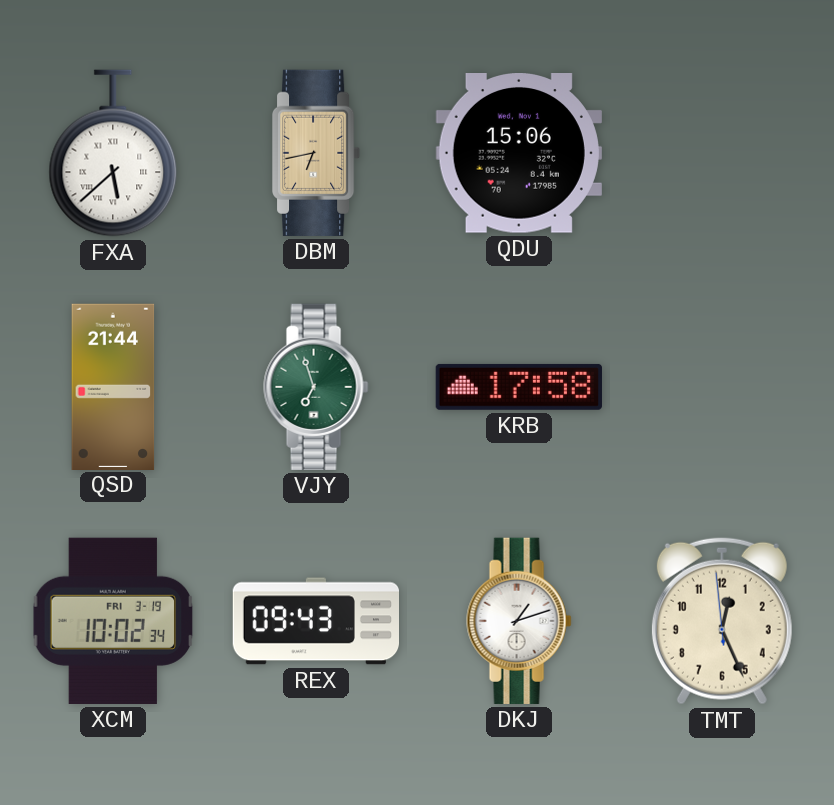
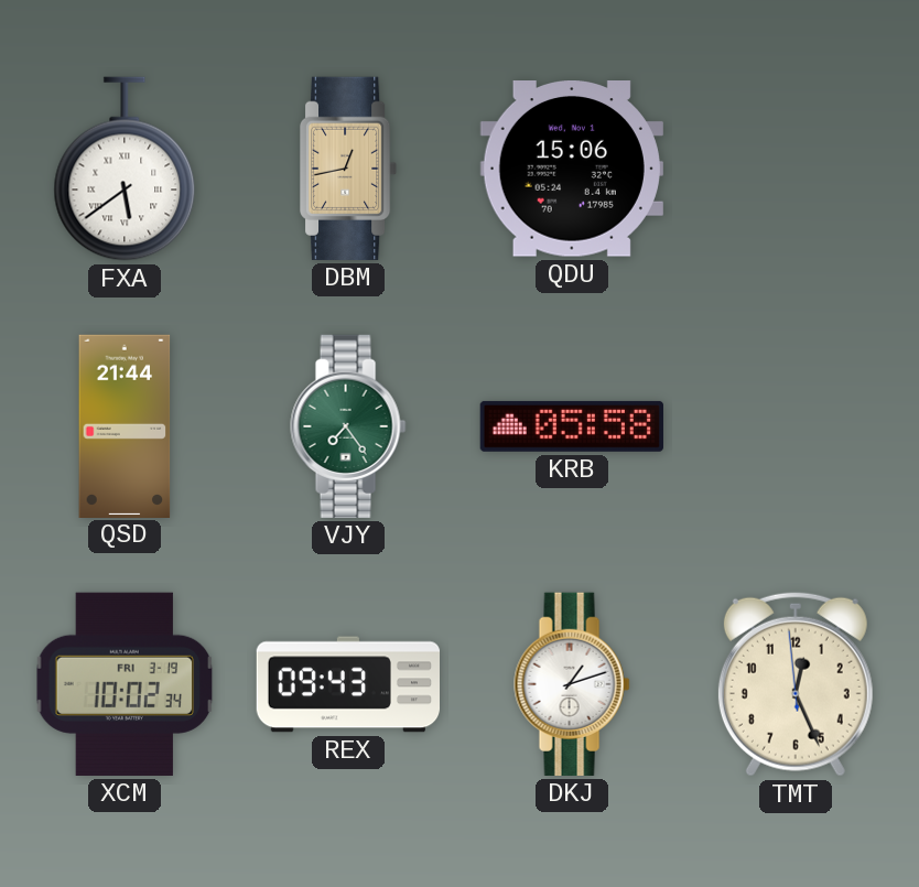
FXA: 5:38 -> 5:39 (125, 169)
DBM: 6:43 -> 12:43 (349, 169)
VJY: 6:57 -> 7:24 (348, 426)
KRB: 17:58 -> 05:58 (572, 426)
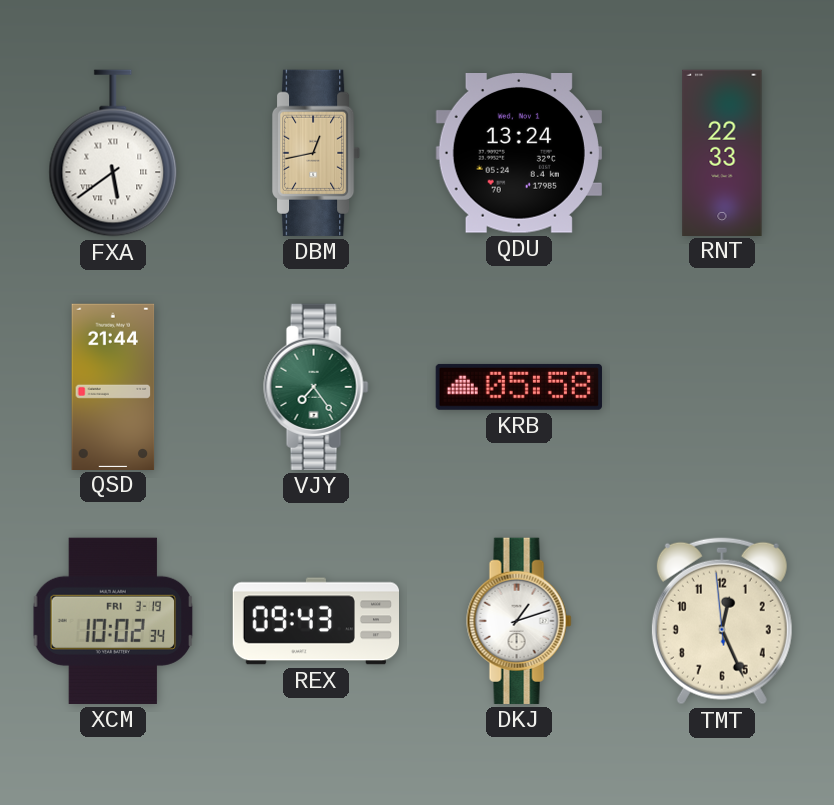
QDU: 15:06 -> 13:24 (519, 154)
RNT: none -> 22:33 (722, 152)
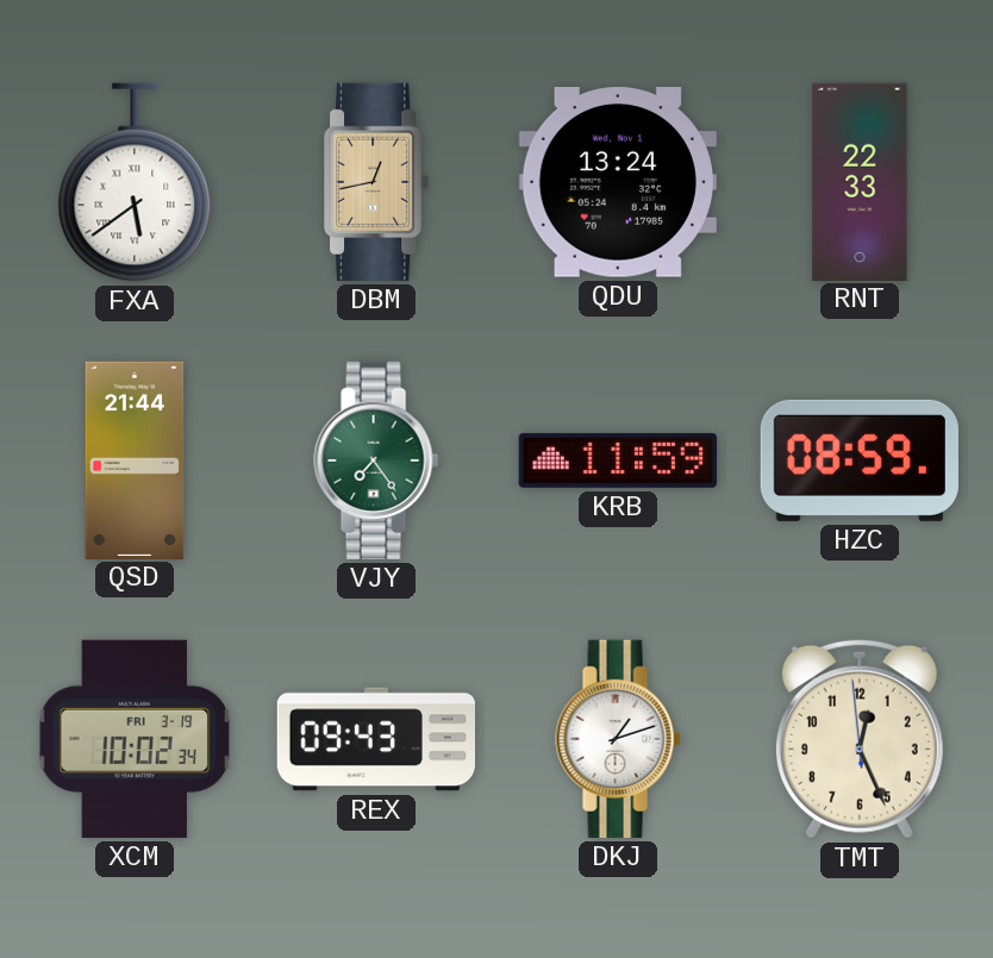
KRB: 05:58 -> 11:59 (618, 461)
HZC: none -> 08:59 (860, 461)
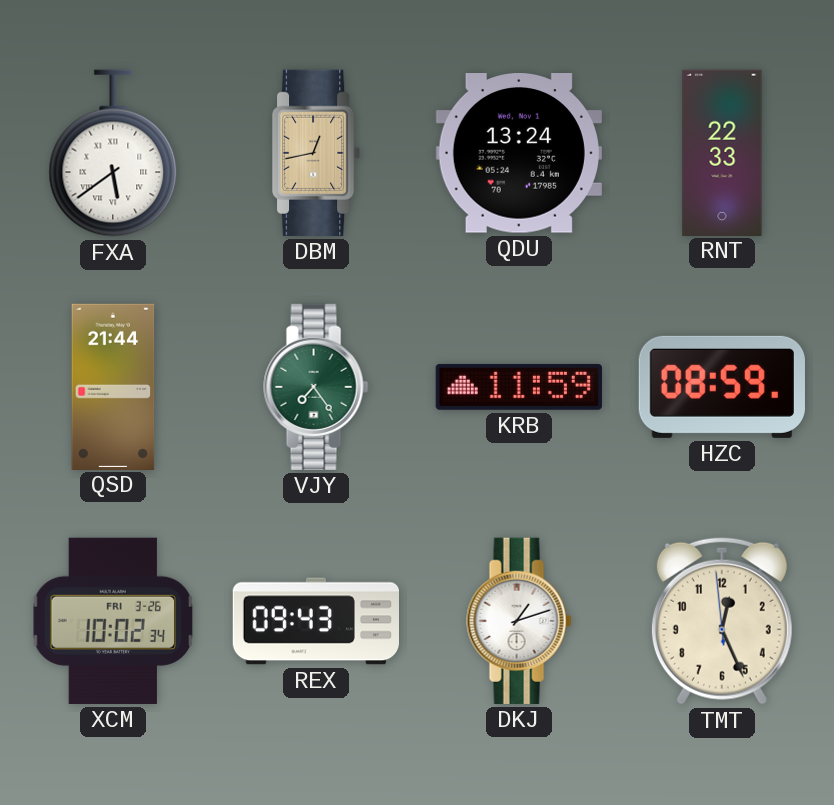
XCM date: FRI 3-19 -> FRI 3-26 (113, 621)
